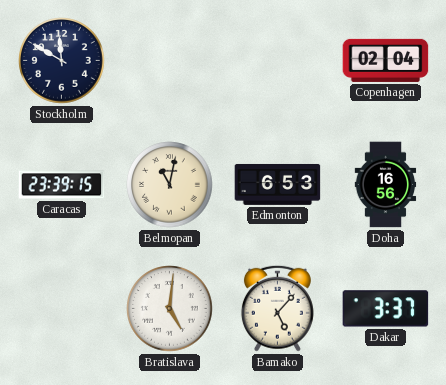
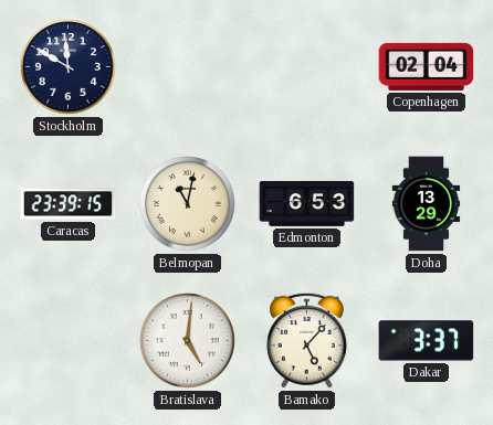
Doha: 16:56 -> 13:29 (427, 204)
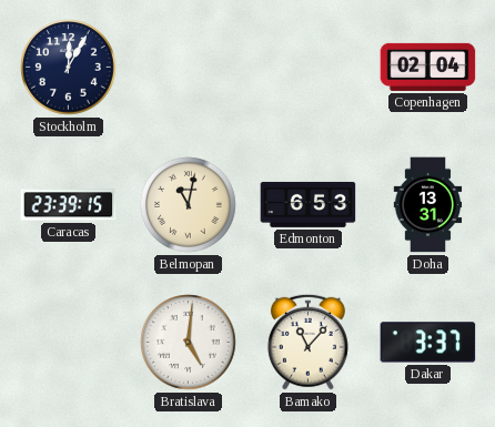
Stockholm: 11:50 -> 12:05 (69, 68)
Doha: 13:29 -> 13:31 (428, 205)
Bamako: 5:07 -> 11:07 (307, 342)
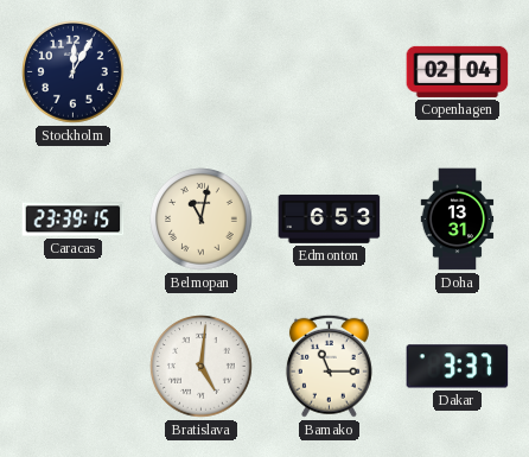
Bamako: 11:07 -> 11:15 (329, 366)
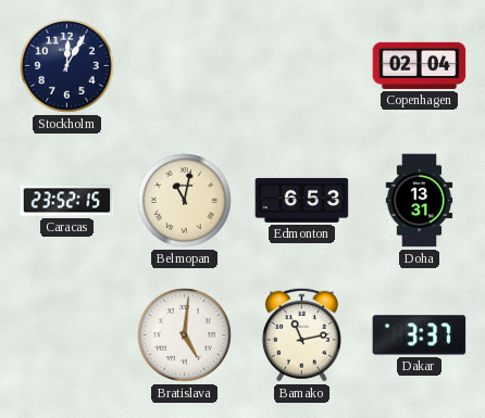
Caracas: 23:39 -> 23:52 (67, 201)
Bamako: 11:15 -> 11:13 (301, 334)
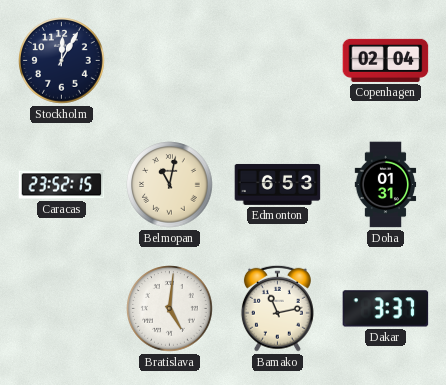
Doha: 13:31 -> 01:31 (386, 185)
